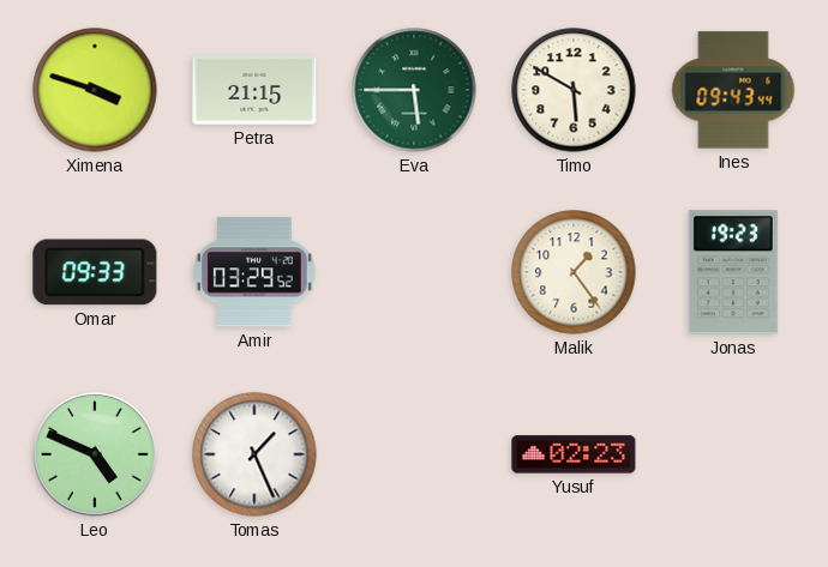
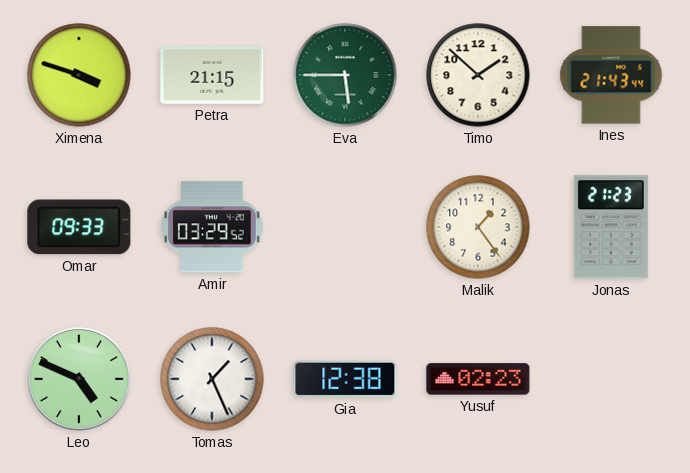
Timo: 5:50 -> 1:52 (478, 75)
Ines: 09:43 -> 21:43 (611, 75)
Jonas: 19:23 -> 21:23 (611, 227)
Gia: none -> 12:38 (345, 379)
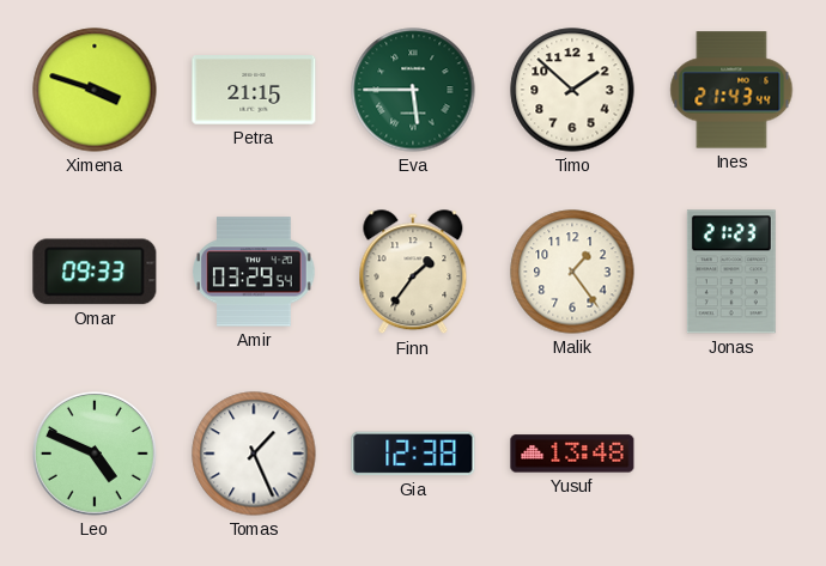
Amir: 03:29:52 -> 03:29:54 (255, 272)
Finn: none -> 1:36 (413, 273)
Yusuf: 02:23 -> 13:48 (572, 454)
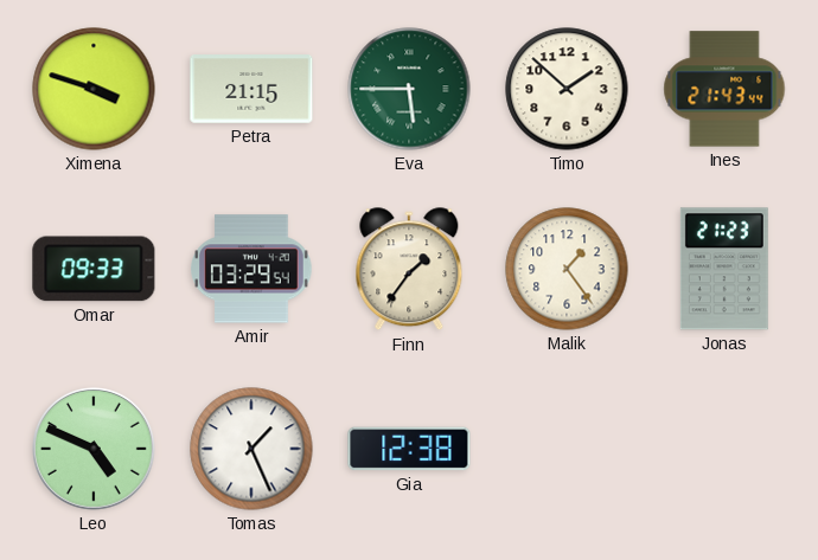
Yusuf: 13:48 -> none (572, 454)
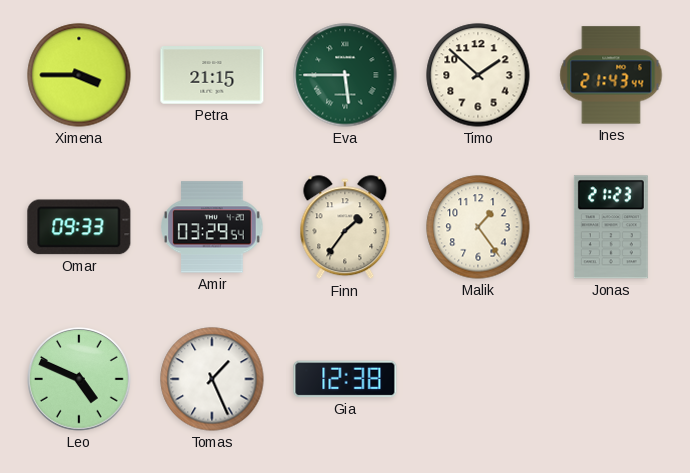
Ximena: 3:48 -> 3:45 (79, 75)
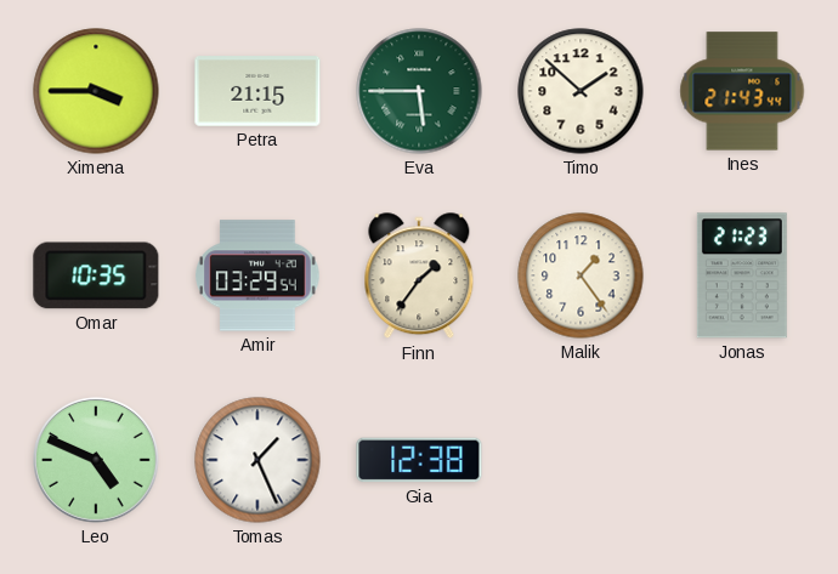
Omar: 09:33 -> 10:35 (96, 275)
